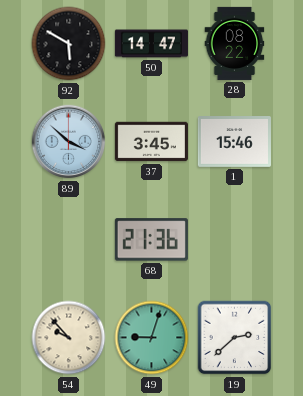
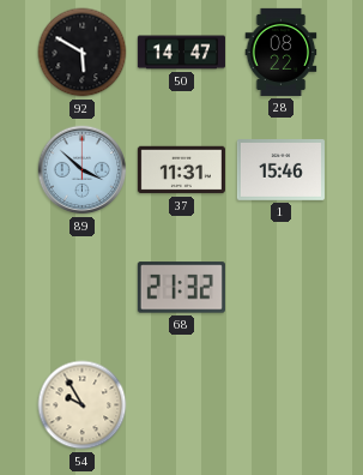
37: 3:45 -> 11:31 (181, 170)
68: 21:36 -> 21:32 (181, 288)
54: 9:53 -> 9:55 (83, 405)
49: 9:03 -> none (152, 338)
19: 2:38 -> none (235, 338)
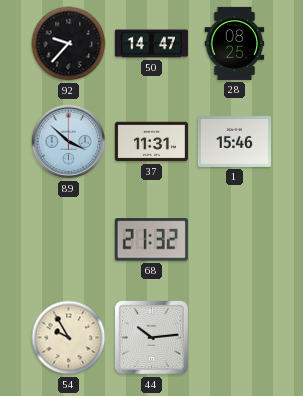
92: 5:50 -> 9:37 (69, 44)
28: 08:22 -> 08:25 (235, 43)
44: none -> 10:14 (151, 337)
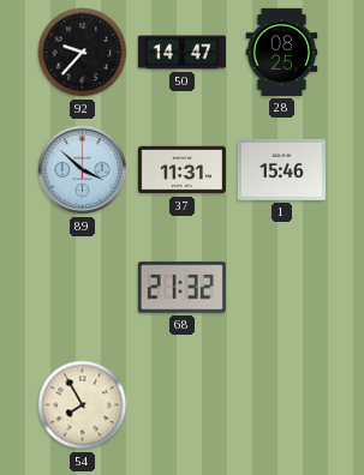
54: 9:55 -> 7:55 (83, 405)
44: 10:14 -> none (151, 337)
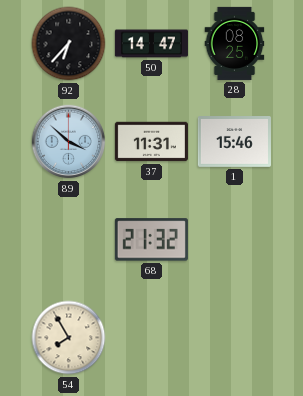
92: 9:37 -> 6:37 (69, 44)
